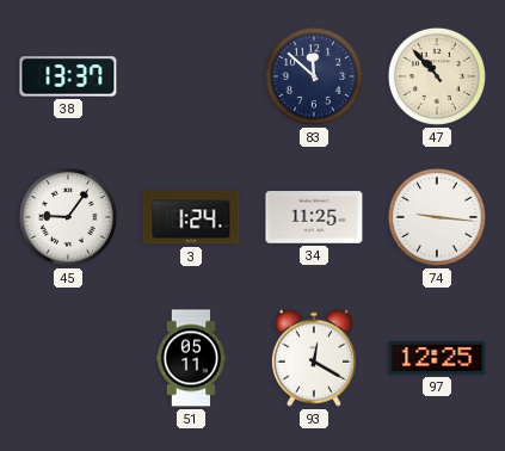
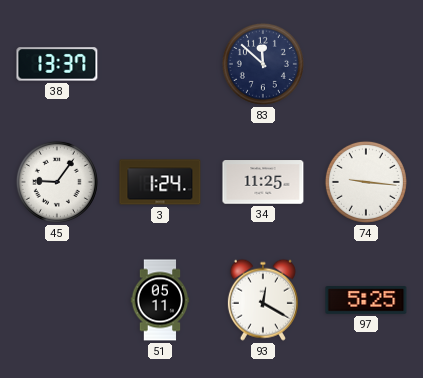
47: 10:53 -> none (437, 76)
97: 12:25 -> 5:25 (366, 301)
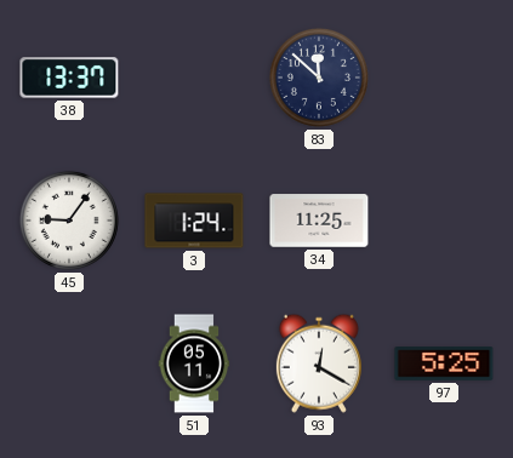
74: 9:16 -> none (366, 182)
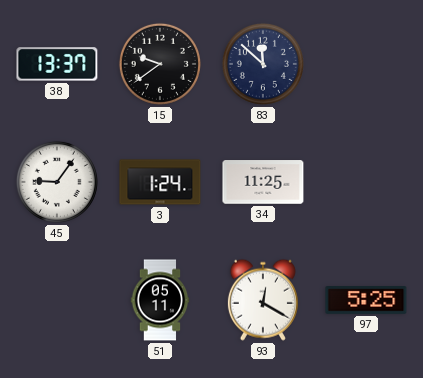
15: none -> 9:39 (160, 64)
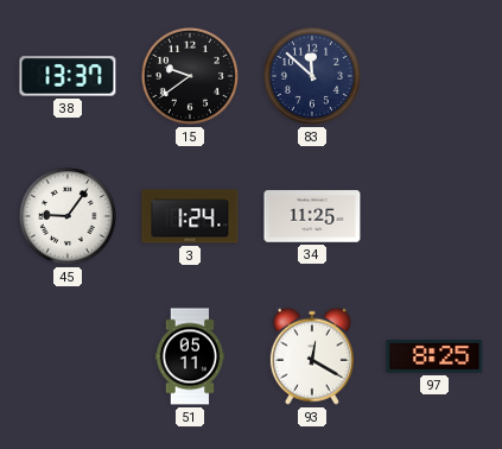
97: 5:25 -> 8:25 (434, 358)
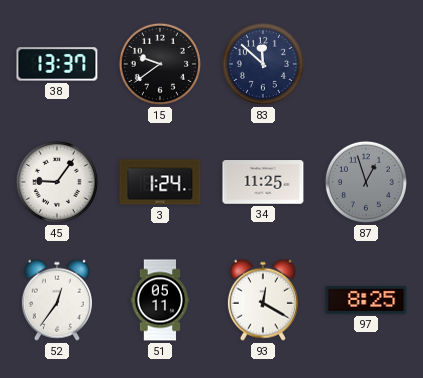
87: none -> 12:57 (366, 182)
52: none -> 12:36 (57, 300)
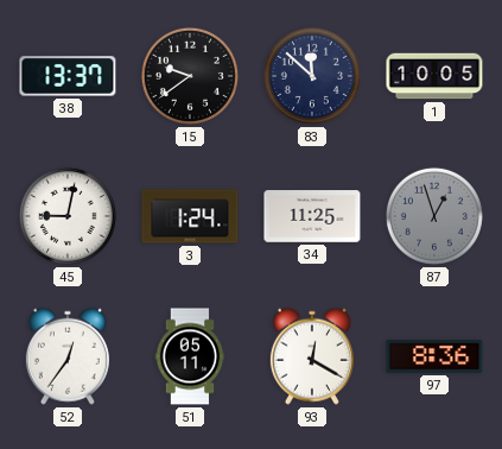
1: none -> 10:05 (434, 76)
45: 9:06 -> 9:02 (68, 216)
97: 8:25 -> 8:36 (434, 358)
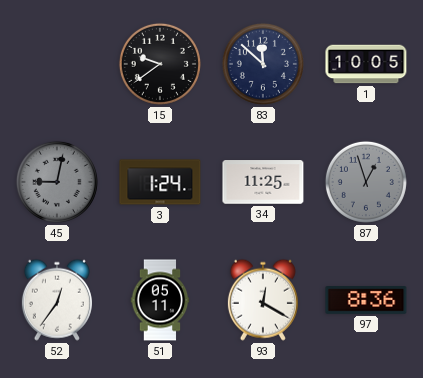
38: 13:37 -> none (68, 76)
45 dial: white -> grey (57, 182)
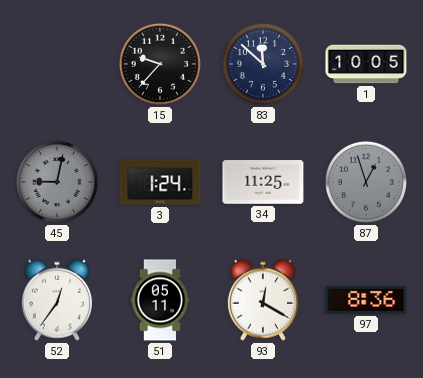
15: 9:39 -> 9:37 (160, 64)
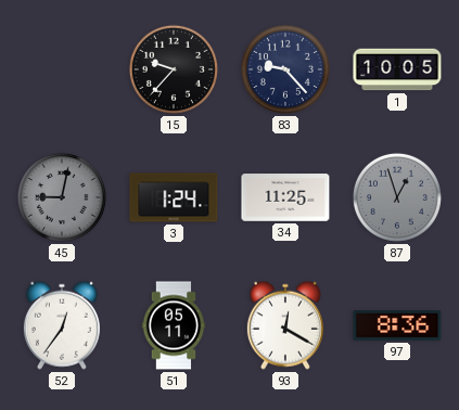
83: 11:52 -> 9:23 (285, 69)
